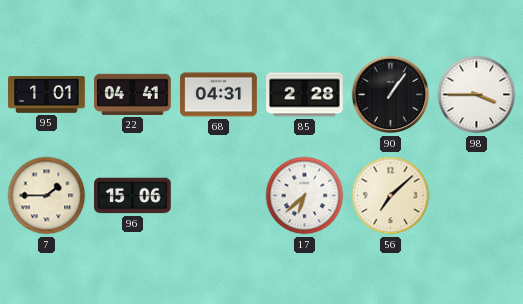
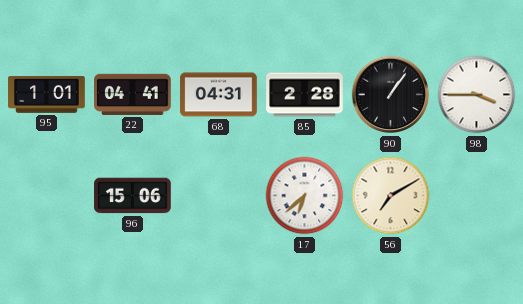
7: 1:45 -> none (47, 196)
56: 7:08 -> 7:10 (391, 196)
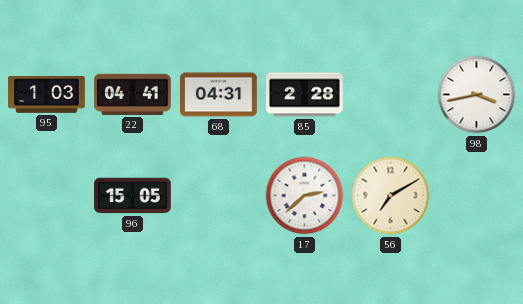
95: 1:01 -> 1:03 (47, 95)
90: 1:06 -> none (391, 95)
98: 3:45 -> 3:43 (477, 95)
96: 15:06 -> 15:05 (133, 196)
17: 6:38 -> 2:38 (305, 196)
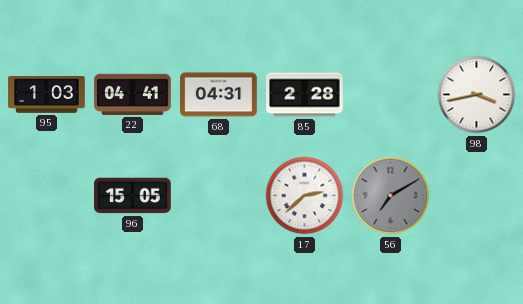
56 dial: cream -> grey (391, 196)
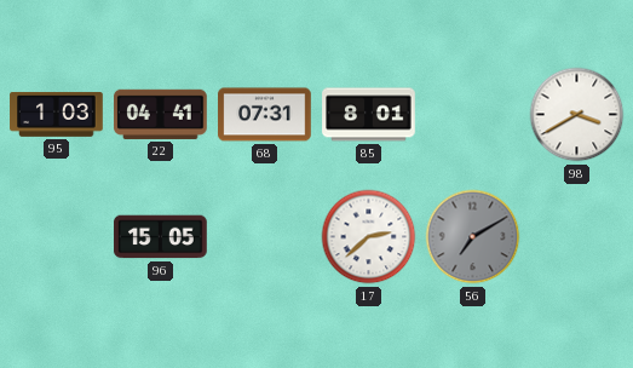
68: 04:31 -> 07:31 (265, 115)
85: 2:28 -> 8:01 (369, 115)
98: 3:43 -> 3:40 (577, 115)
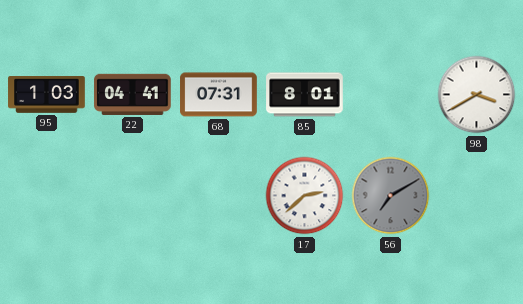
96: 15:05 -> none (161, 237)
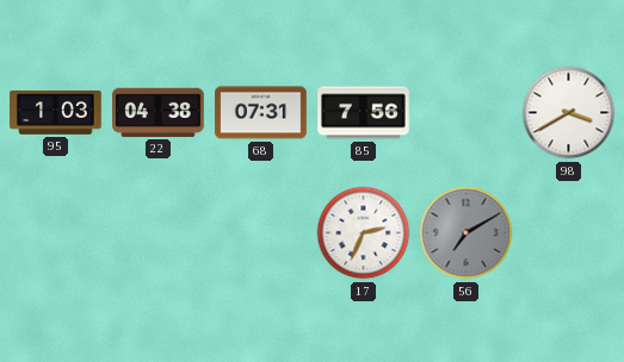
22: 04:41 -> 04:38 (159, 112)
85: 8:01 -> 7:56 (364, 113)
17: 2:38 -> 2:34 (364, 233)
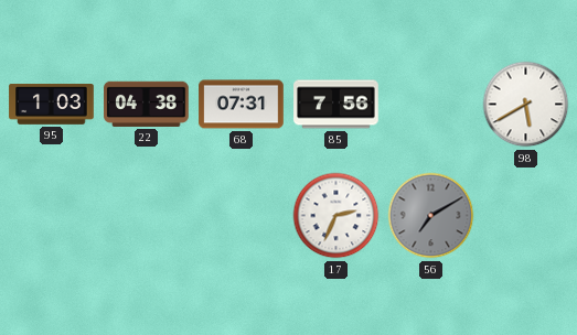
98: 3:40 -> 5:40 (526, 105)
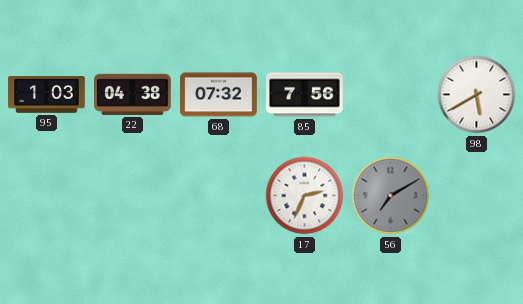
68: 07:31 -> 07:32 (219, 95)
